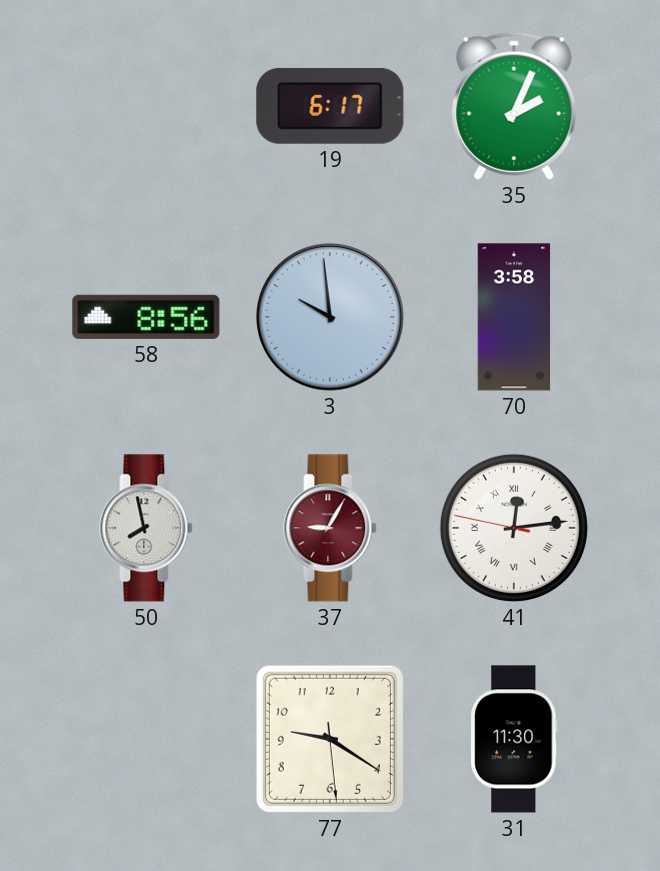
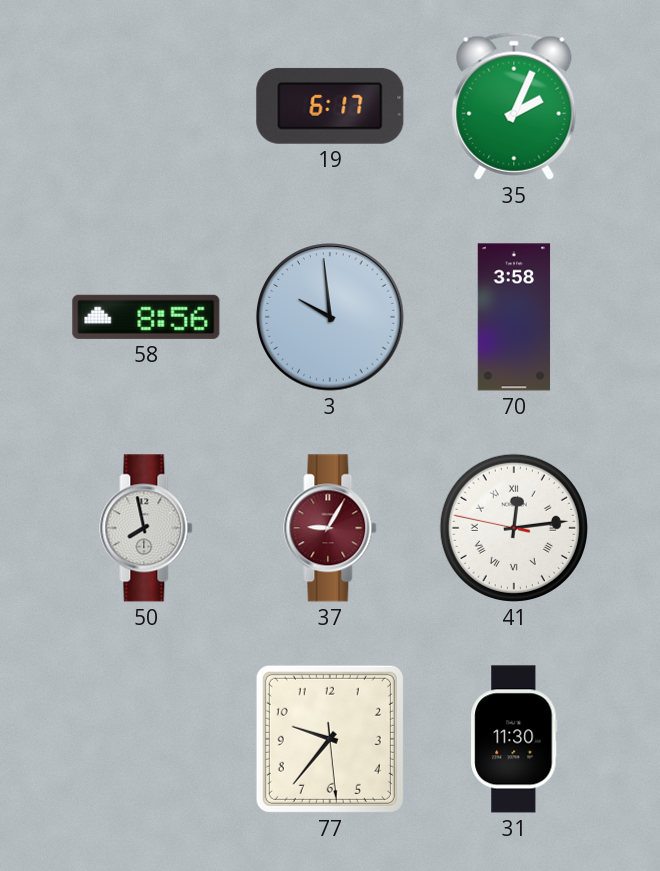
77: 9:20 -> 9:36 (330, 739)
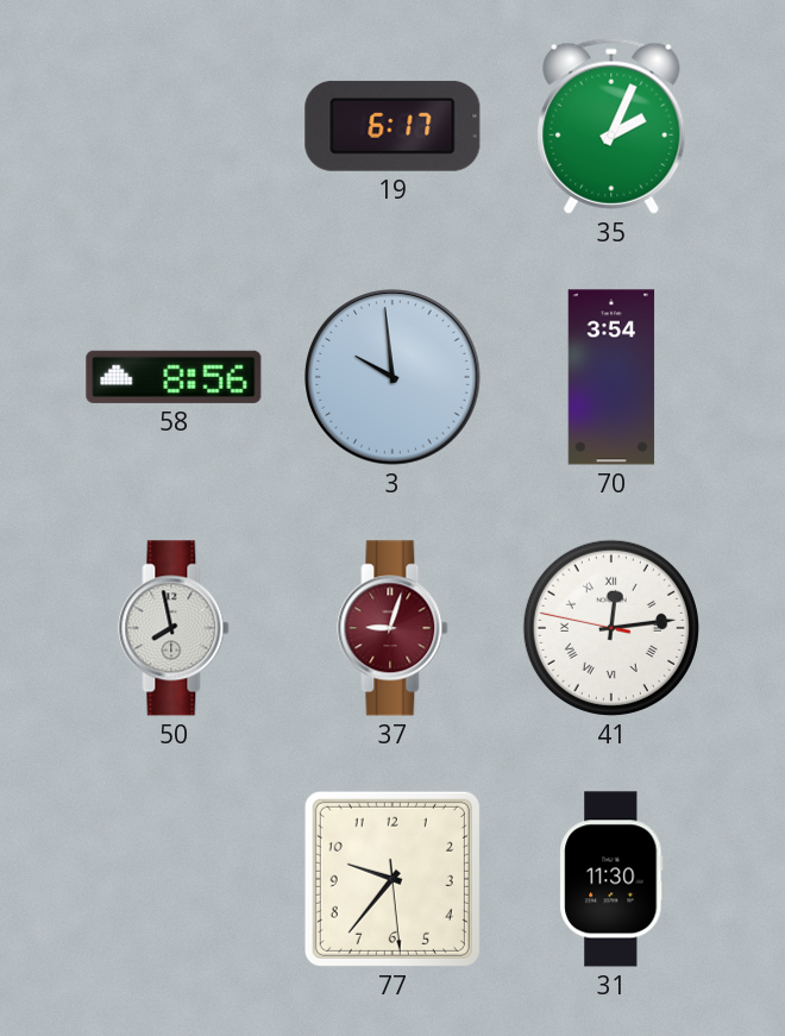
70: 3:58 -> 3:54 (611, 377)
37: 9:05 -> 9:03 (392, 628)
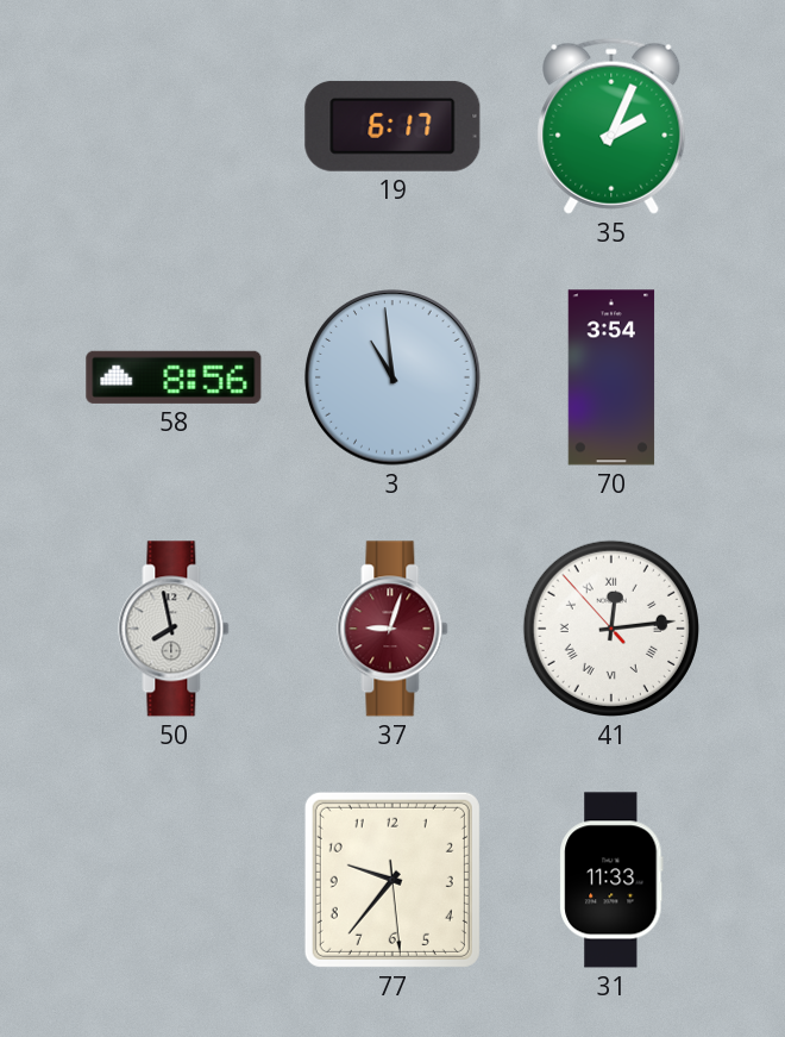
3: 9:59 -> 10:59 (392, 377)
41: 12:13:47 -> 12:13:53 (611, 629)
31: 11:30 -> 11:33 (611, 880)
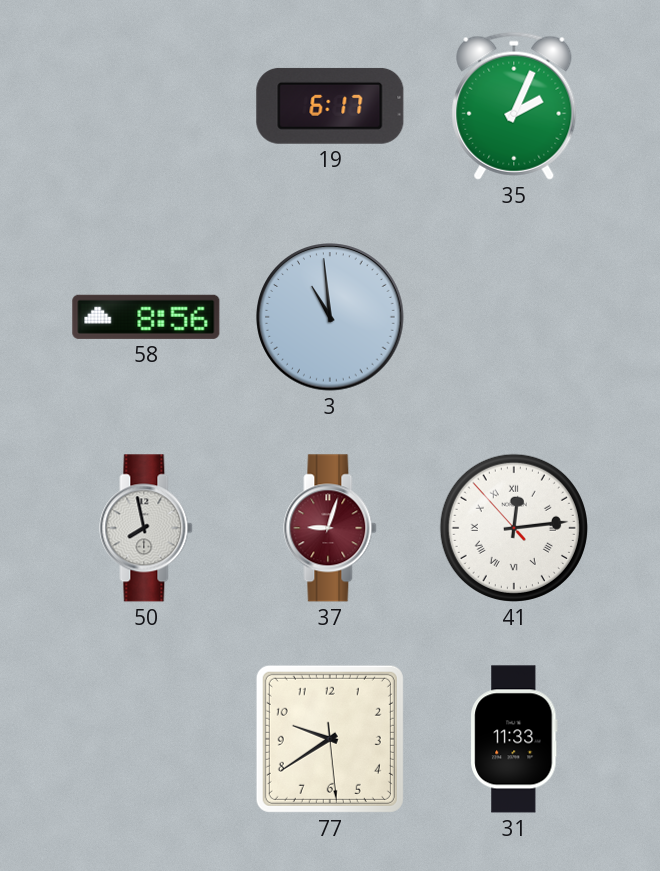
70: 3:54 -> none (611, 377)
77: 9:36 -> 9:39 (330, 739)
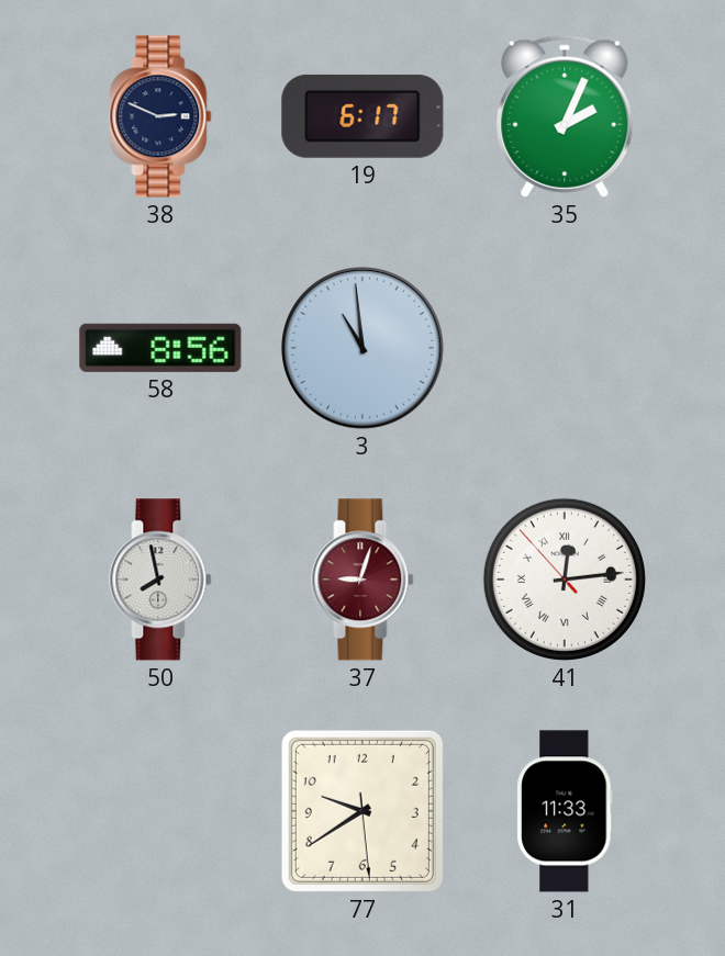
38: none -> 2:49 (160, 116)
